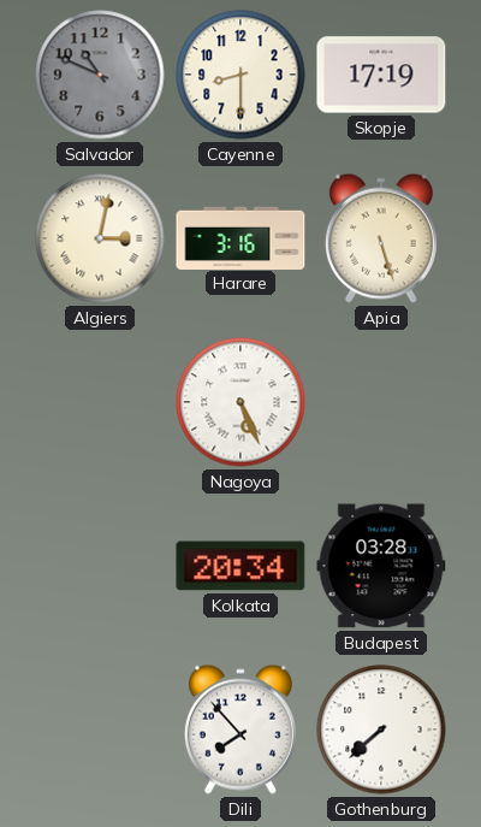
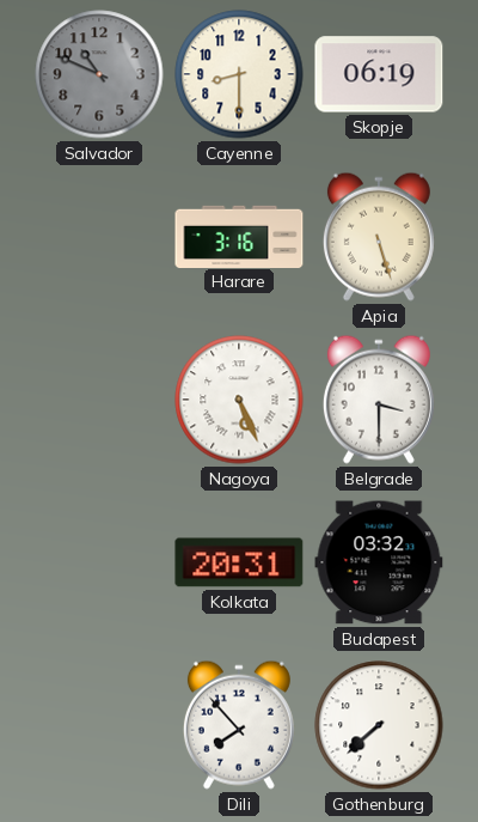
Skopje: 17:19 -> 06:19 (379, 74)
Algiers: 3:02 -> none (100, 238)
Belgrade: none -> 3:30 (379, 400)
Kolkata: 20:34 -> 20:31 (239, 562)
Budapest: 03:28 -> 03:32 (379, 562)
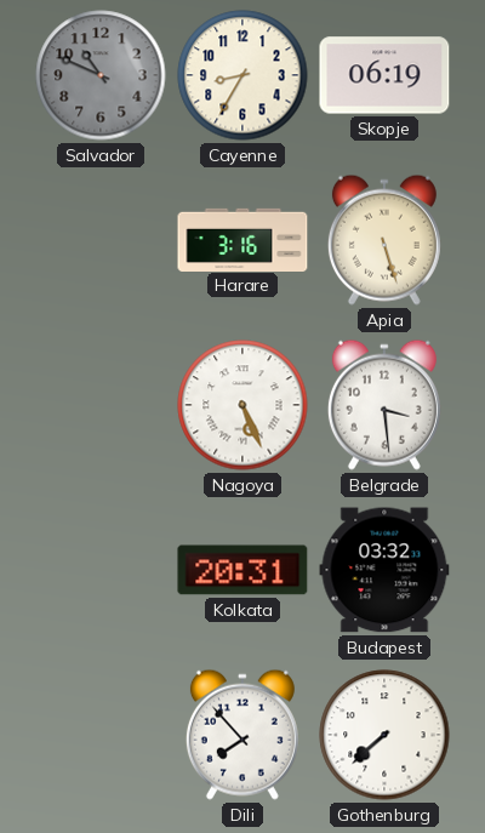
Cayenne: 8:30 -> 8:35 (242, 75)
Belgrade: 3:30 -> 3:29 (384, 405)
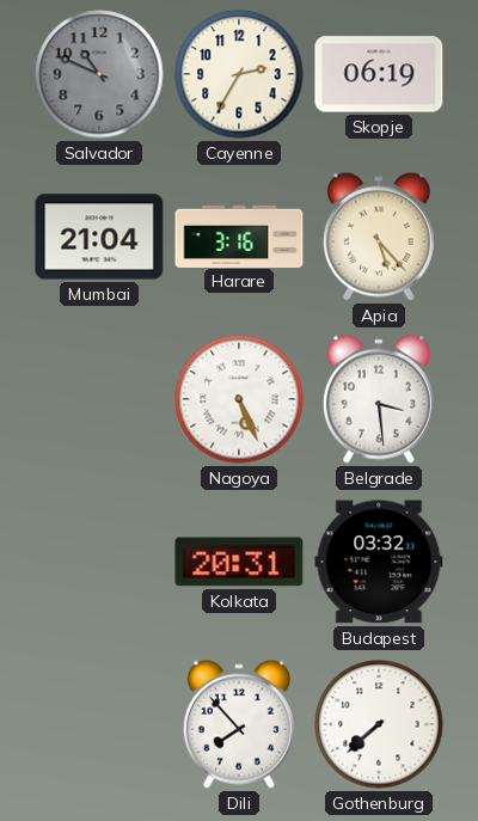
Cayenne: 8:35 -> 2:35 (239, 74)
Mumbai: none -> 21:04 (99, 237)
Apia: 5:27 -> 5:23 (379, 237)
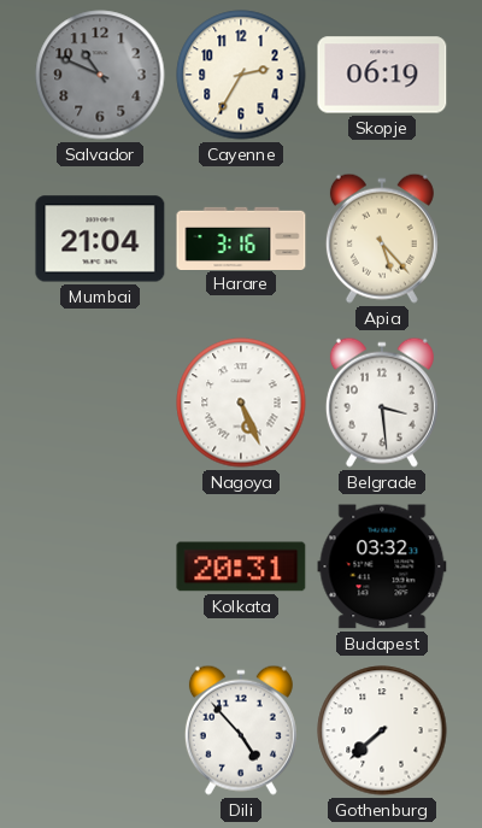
Dili: 7:53 -> 4:53 (241, 730)
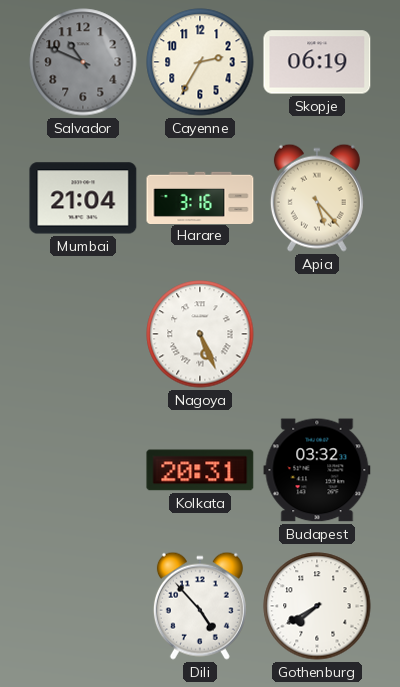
Belgrade: 3:29 -> none (382, 403)
Gothenburg: 7:38 -> 7:40 (317, 606)
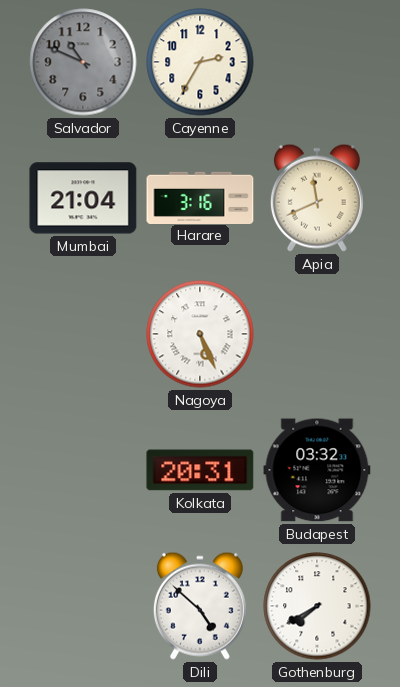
Skopje: 06:19 -> none (317, 62)
Apia: 5:23 -> 11:41 (317, 198)
Dili: 4:53 -> 4:52 (200, 606)
